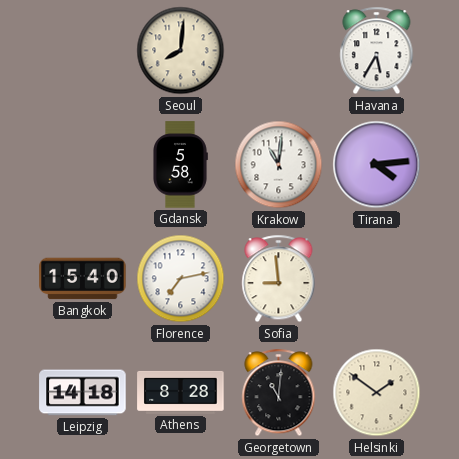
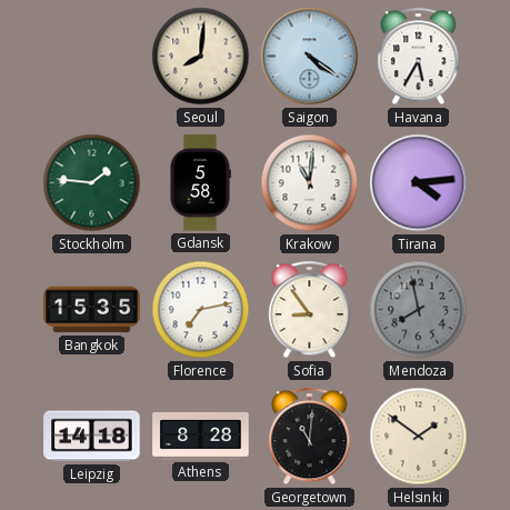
Saigon: none -> 4:21 (310, 57)
Stockholm: none -> 1:46 (92, 183)
Bangkok: 15:40 -> 15:35 (92, 310)
Sofia: 8:59 -> 8:54 (310, 310)
Mendoza: none -> 7:58 (419, 310)
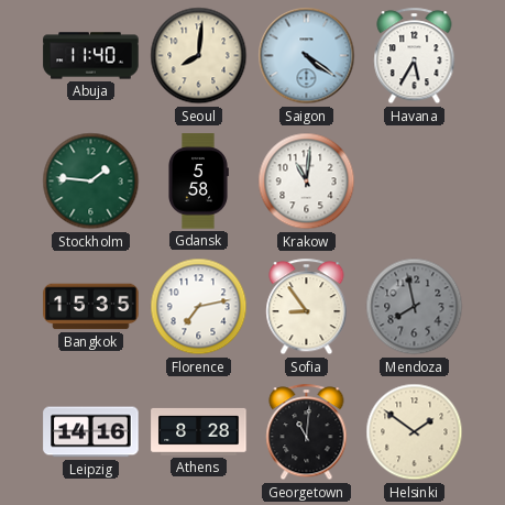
Abuja: none -> 11:40 (91, 56)
Tirana: 4:14 -> none (419, 183)
Leipzig: 14:18 -> 14:16 (91, 432)
